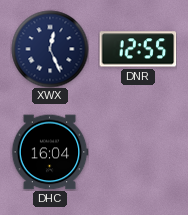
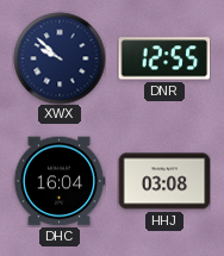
XWX: 12:26 -> 9:52 (60, 58)
HHJ: none -> 03:08 (164, 181)
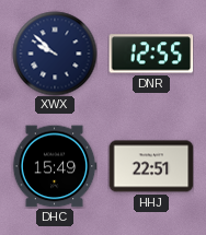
DHC: 16:04 -> 15:49 (55, 166)
HHJ: 03:08 -> 22:51 (151, 166)
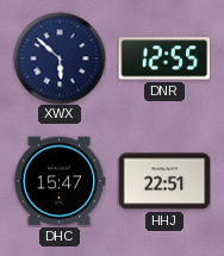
XWX: 9:52 -> 5:52 (60, 58)
DHC: 15:49 -> 15:47 (60, 181)
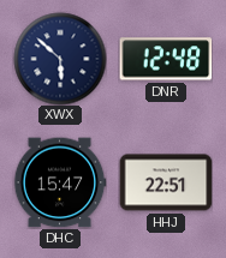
DNR: 12:55 -> 12:48 (166, 59)
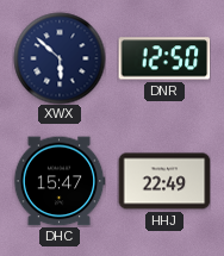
DNR: 12:48 -> 12:50 (164, 58)
HHJ: 22:51 -> 22:49 (164, 181)
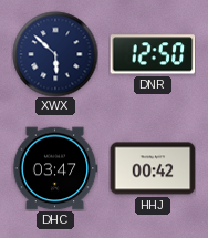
DHC: 15:47 -> 03:47 (55, 168)
HHJ: 22:49 -> 00:42 (153, 168)
